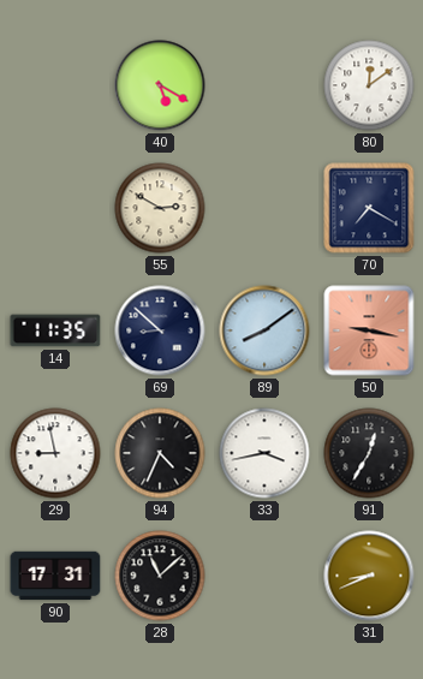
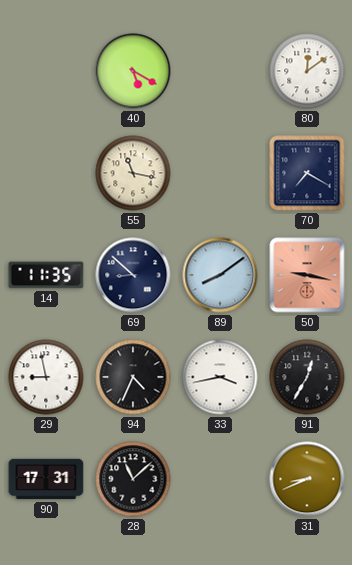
55: 2:50 -> 11:17 (133, 173)
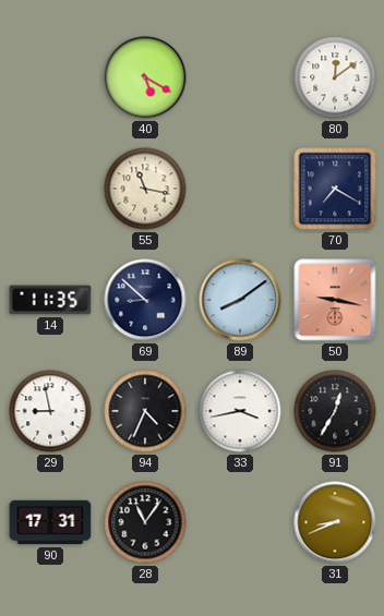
28: 11:08 -> 11:06 (145, 522)
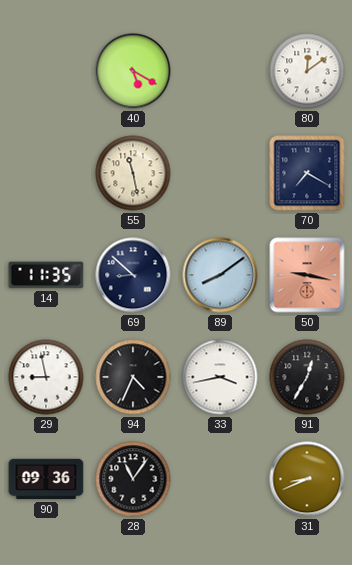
55: 11:17 -> 11:28 (133, 173)
90: 17:31 -> 09:36 (46, 479)
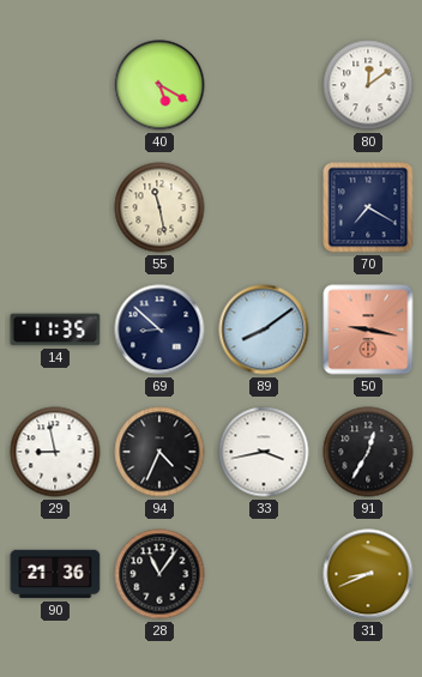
90: 09:36 -> 21:36 (55, 574)
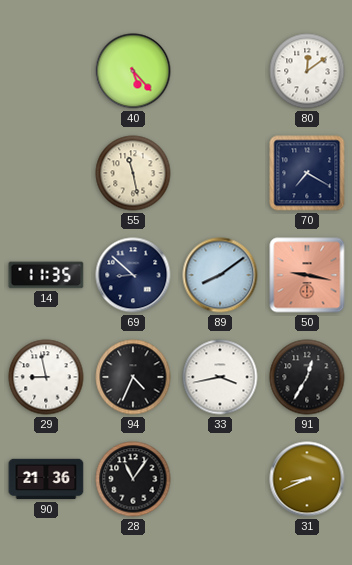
40: 5:20 -> 5:23 (133, 71)
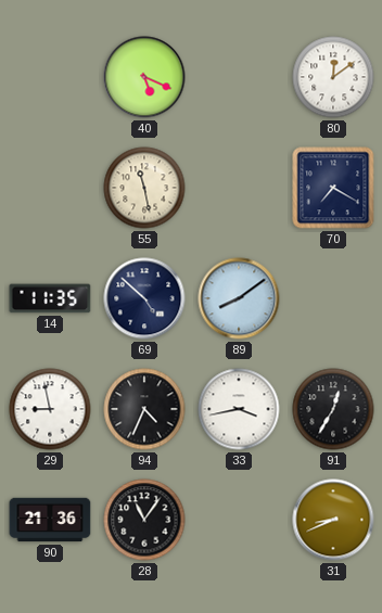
40: 5:23 -> 5:19 (144, 77)
69: 8:52 -> 4:52 (144, 298)
50: 9:17 -> none (307, 275)
